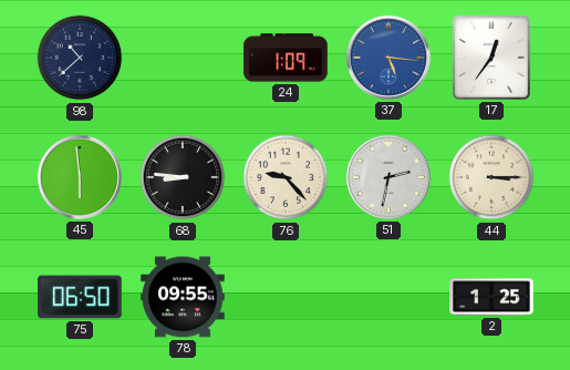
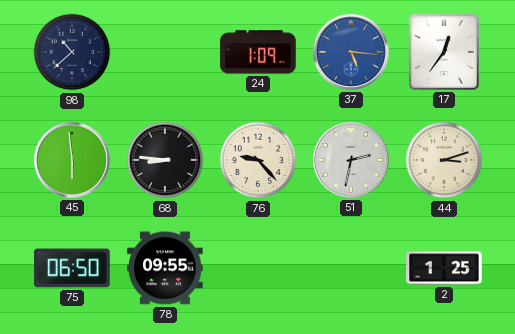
44: 3:15 -> 3:12 (444, 160)
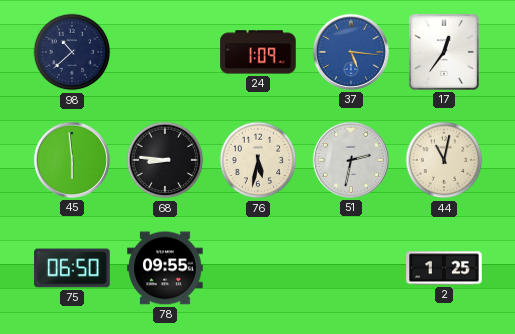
76: 9:23 -> 5:32 (258, 160)
44: 3:12 -> 11:02 (444, 160)
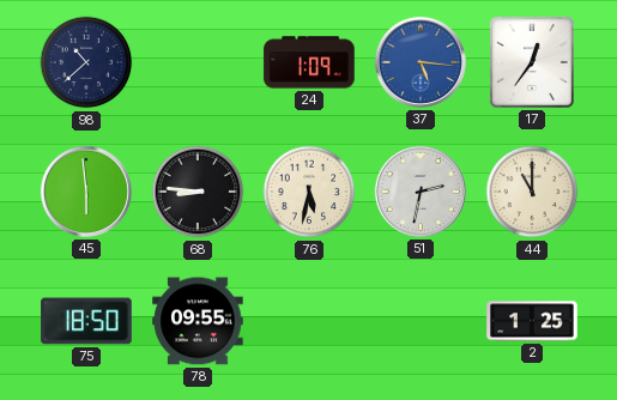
44: 11:02 -> 11:00 (532, 192)
75: 06:50 -> 18:50 (86, 321)
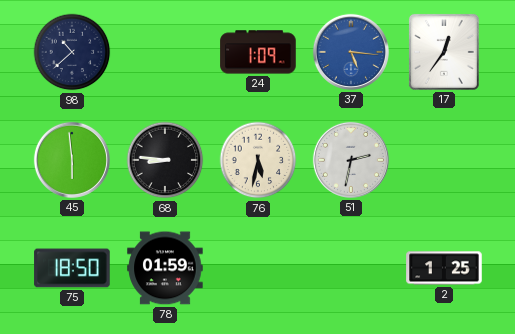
44: 11:00 -> none (532, 192)
78: 09:55 -> 01:59 (165, 268)
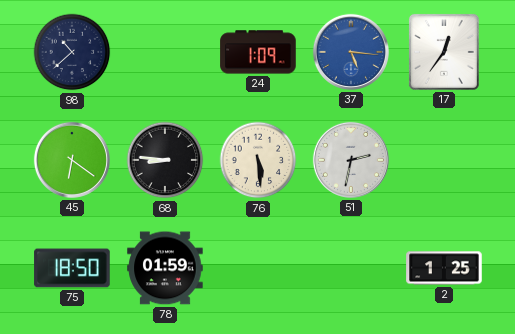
45: 5:59 -> 6:21 (72, 160)
76: 5:32 -> 5:29 (258, 160)
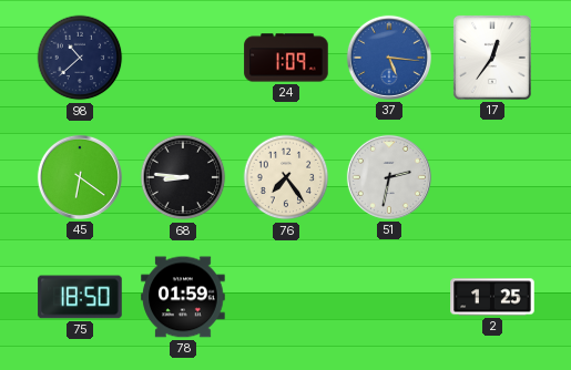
76: 5:29 -> 7:24 (286, 177)
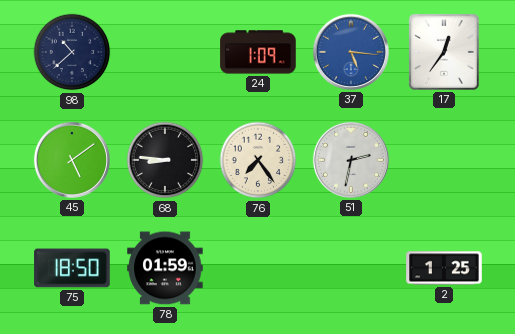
45: 6:21 -> 5:09 (72, 160)
